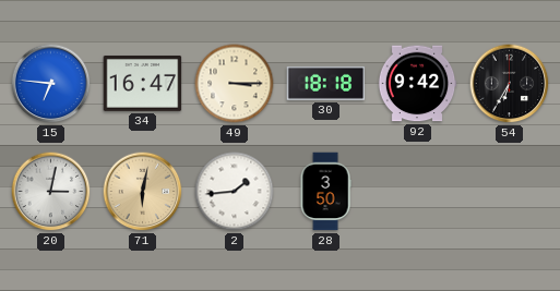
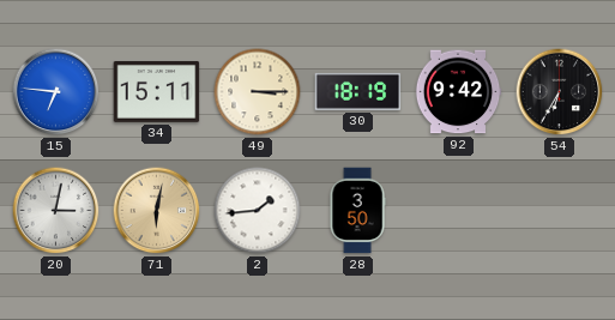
34: 16:47 -> 15:11 (157, 91)
30: 18:18 -> 18:19 (358, 91)
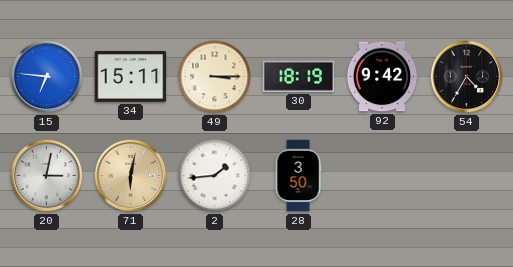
54: 6:35 -> 4:35 (467, 77)
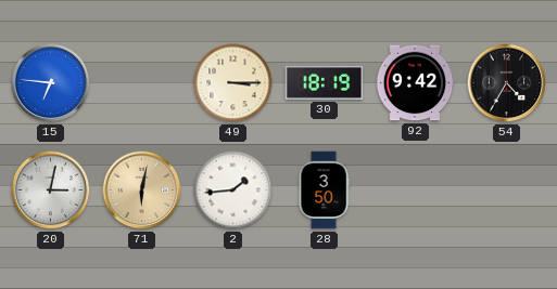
34: 15:11 -> none (131, 76)
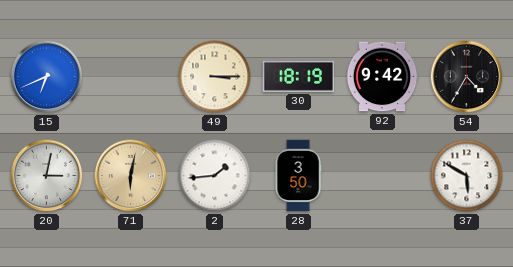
15: 6:46 -> 6:41 (47, 77)
37: none -> 5:50 (467, 176)
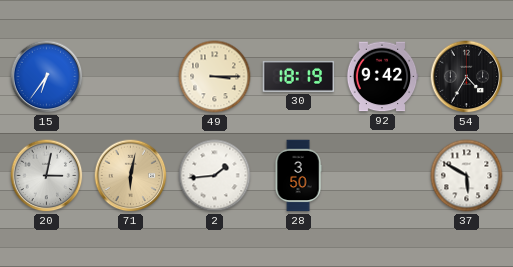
15: 6:41 -> 6:36 (47, 77)
